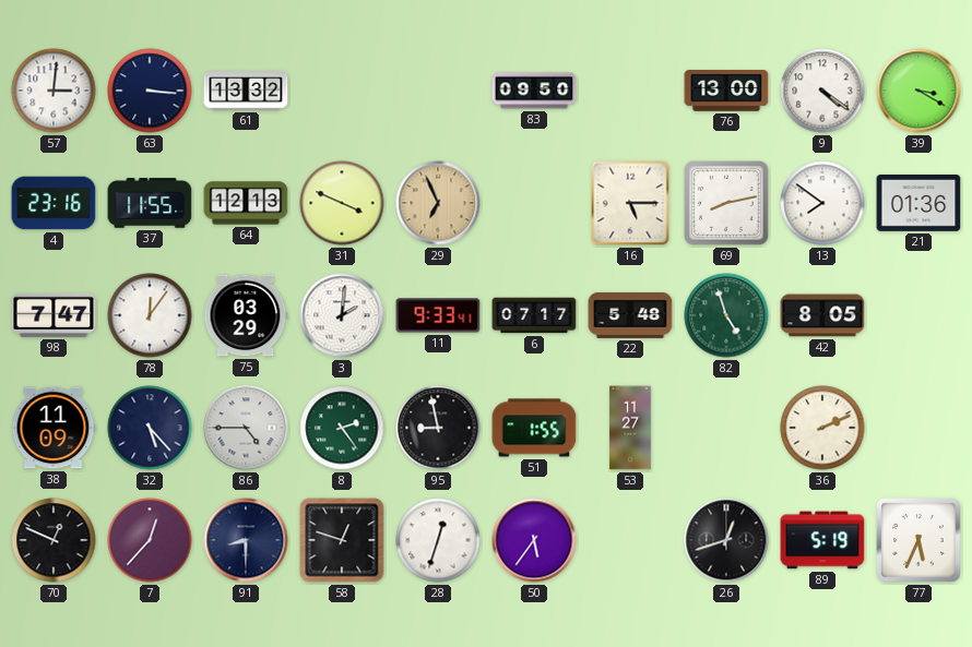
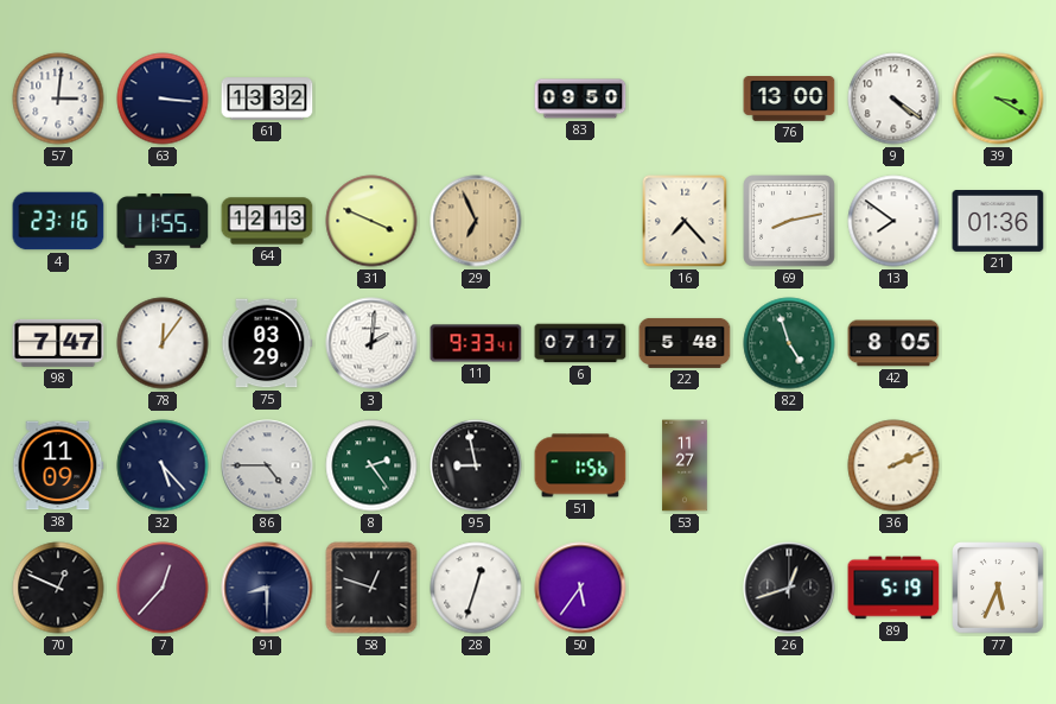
16: 5:15 -> 7:23 (685, 221)
51: 1:55 -> 1:56 (580, 465)
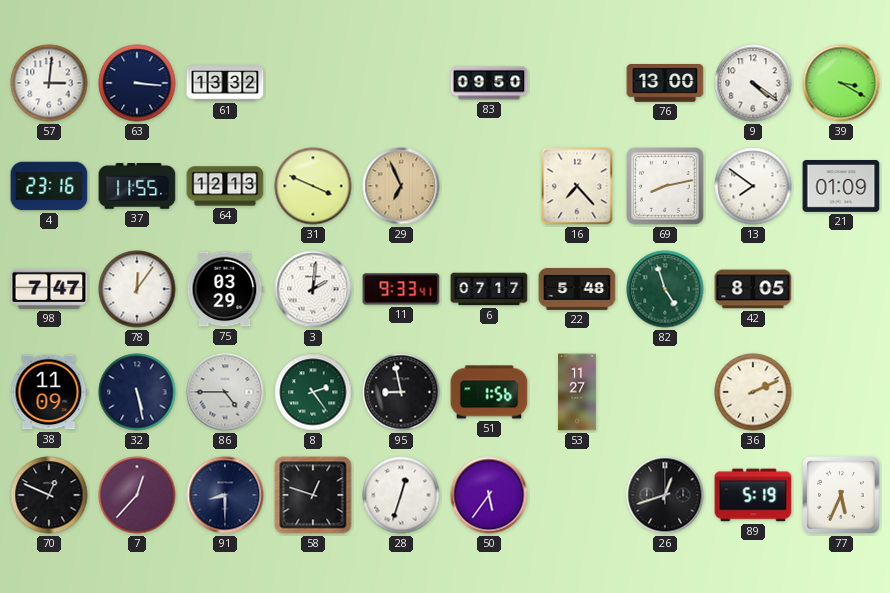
21: 01:36 -> 01:09 (841, 187)
32: 5:23 -> 5:28 (137, 392)
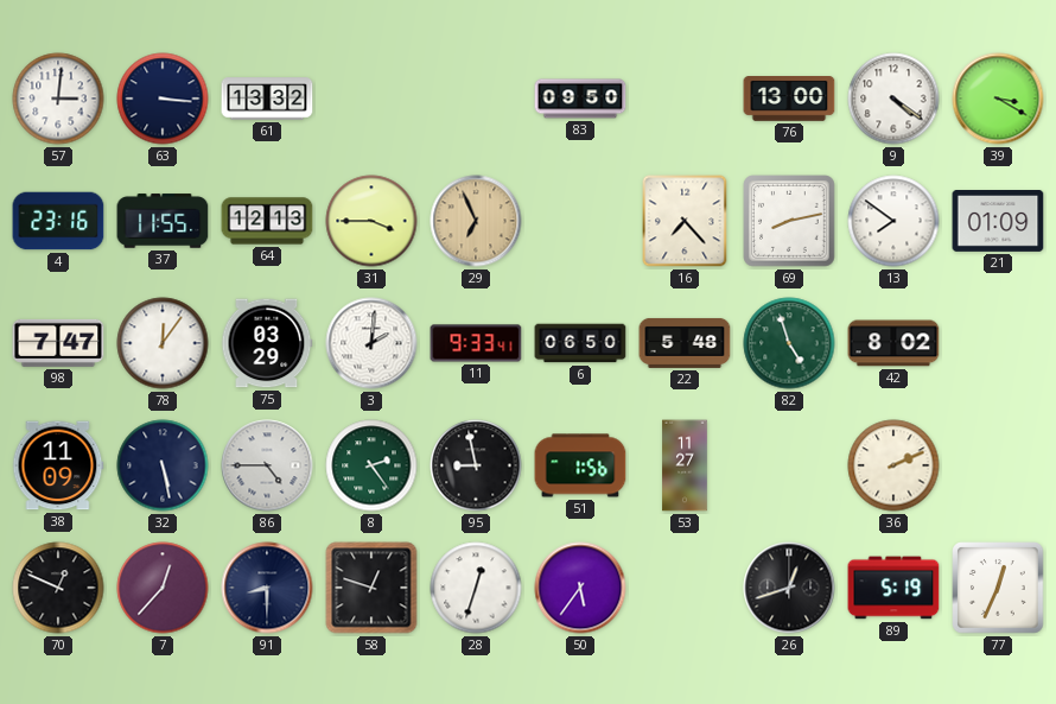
31: 3:49 -> 3:45 (371, 221)
6: 07:17 -> 06:50 (580, 343)
42: 8:05 -> 8:02 (893, 343)
77: 5:34 -> 12:34 (998, 588)
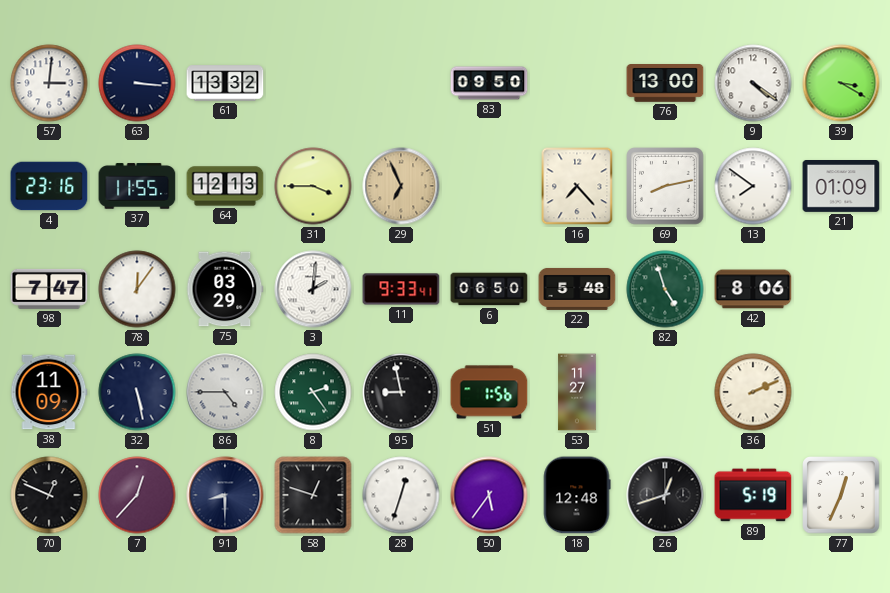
42: 8:02 -> 8:06 (753, 289)
18: none -> 12:48 (577, 495)
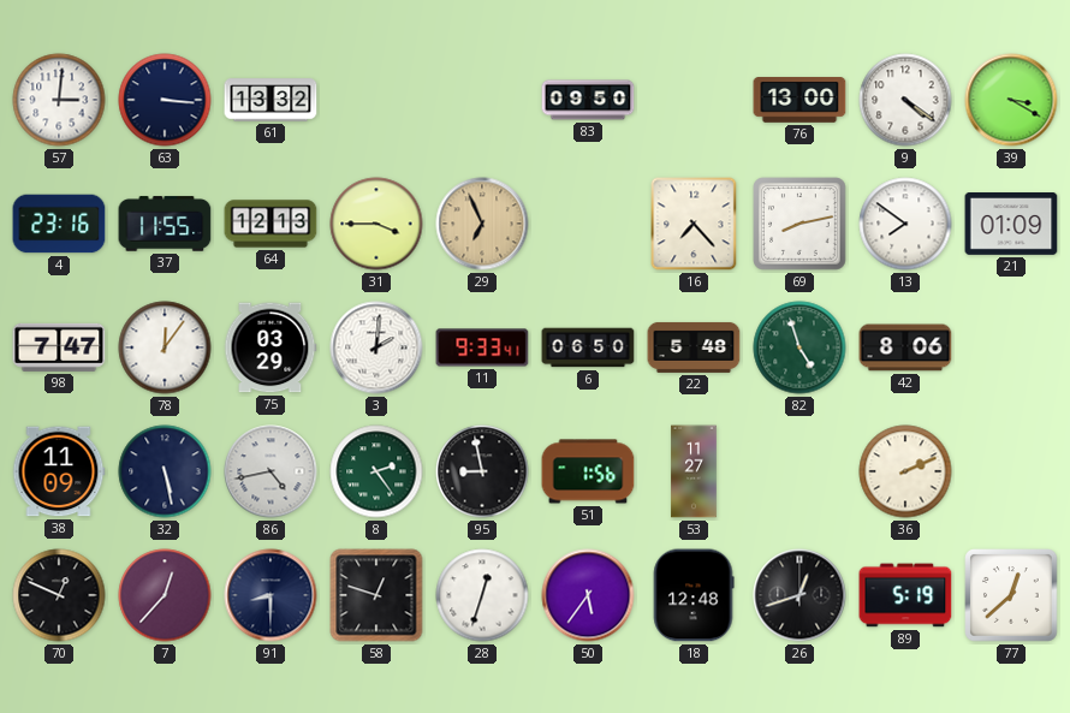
86: 4:45 -> 4:43 (271, 471)
77: 12:34 -> 12:38 (1011, 595)
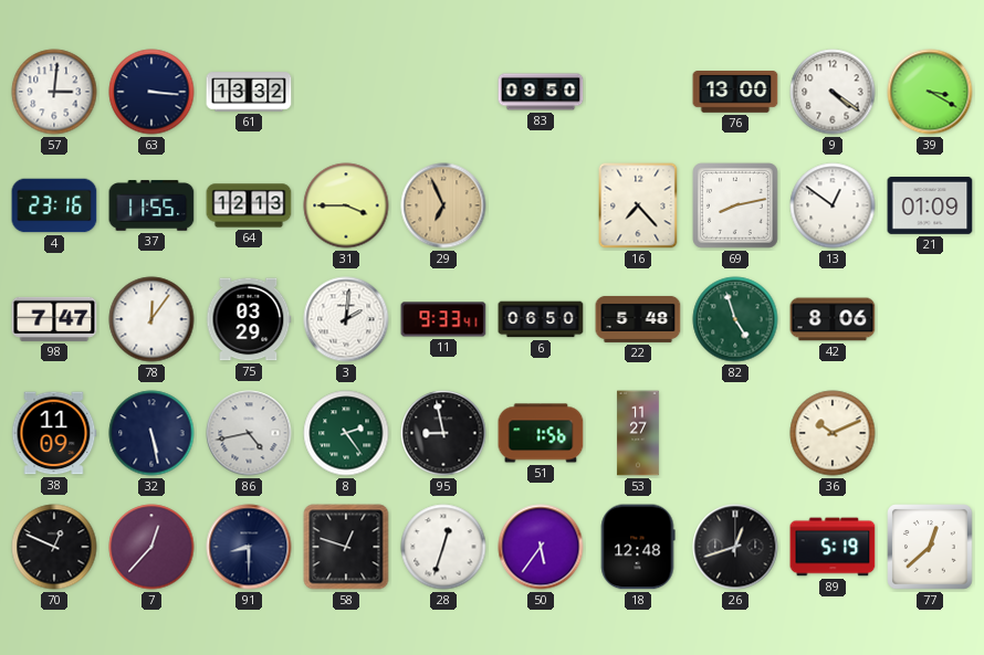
13: 7:51 -> 12:51 (833, 205)
36: 2:11 -> 10:11 (833, 433)
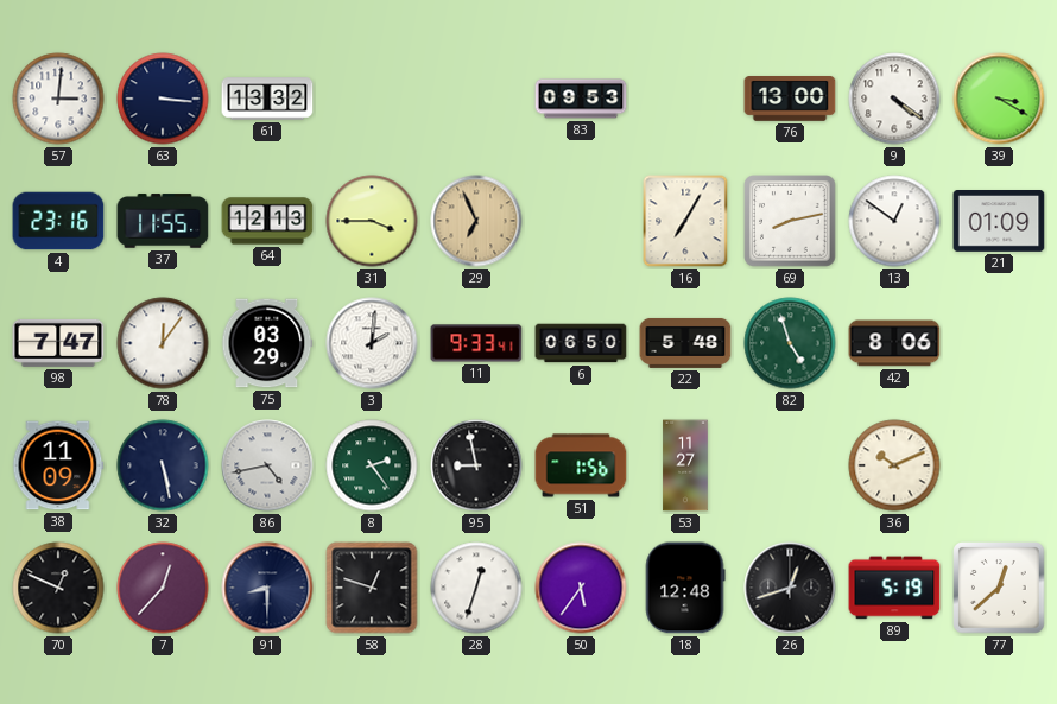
83: 09:50 -> 09:53 (581, 99)
16: 7:23 -> 7:05 (685, 221)
